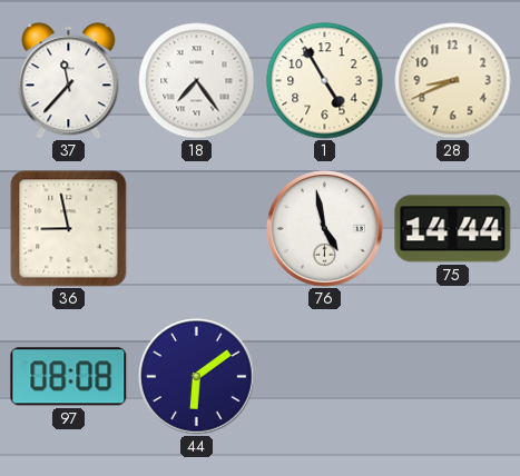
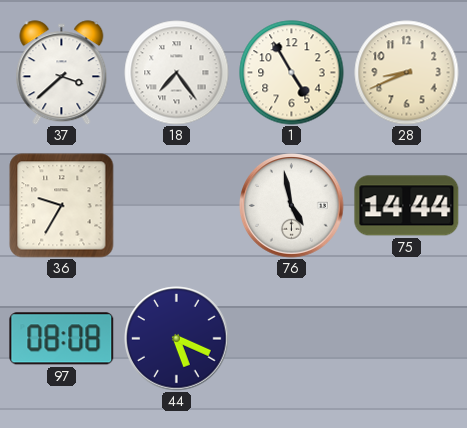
37: 11:37 -> 3:38 (62, 73)
36: 8:58 -> 9:35 (62, 206)
44: 6:09 -> 5:19 (177, 339)
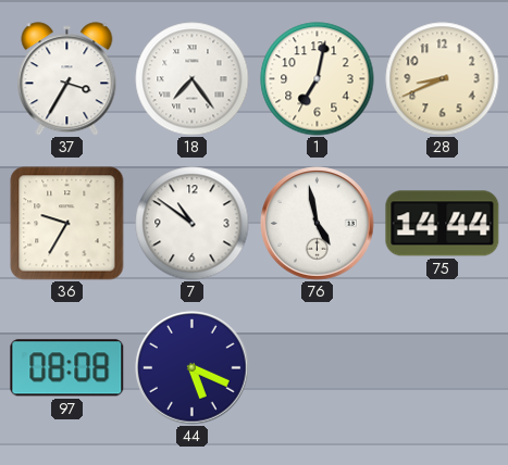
37: 3:38 -> 3:35 (67, 79)
1: 4:55 -> 7:02 (318, 79)
7: none -> 10:51 (193, 224)
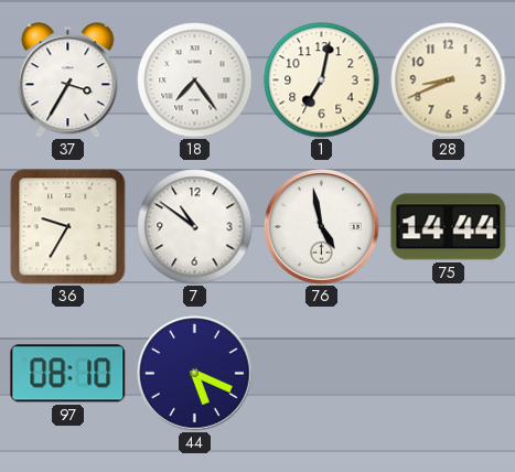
97: 08:08 -> 08:10 (68, 374)
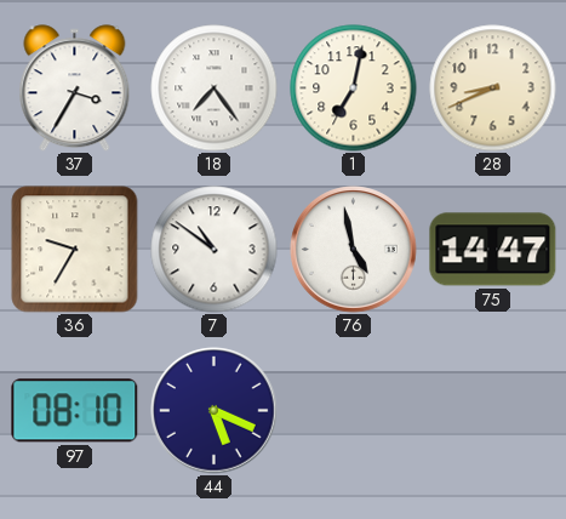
75: 14:44 -> 14:47 (493, 250)
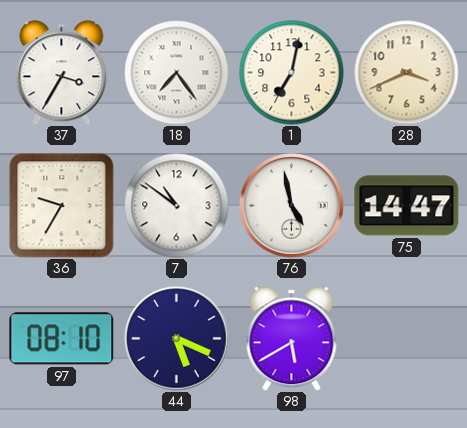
28: 8:41 -> 3:41 (407, 73)
98: none -> 5:40 (292, 339)
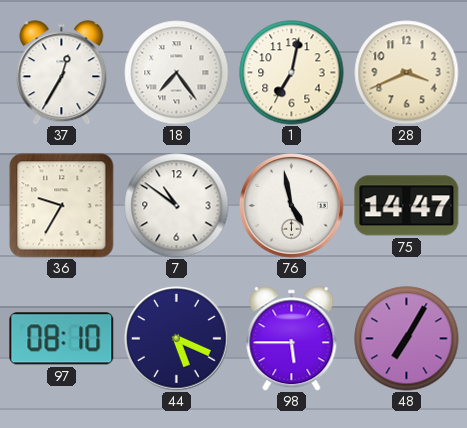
37: 3:35 -> 12:35 (62, 73)
98: 5:40 -> 5:45 (292, 339)
48: none -> 7:05 (407, 339)
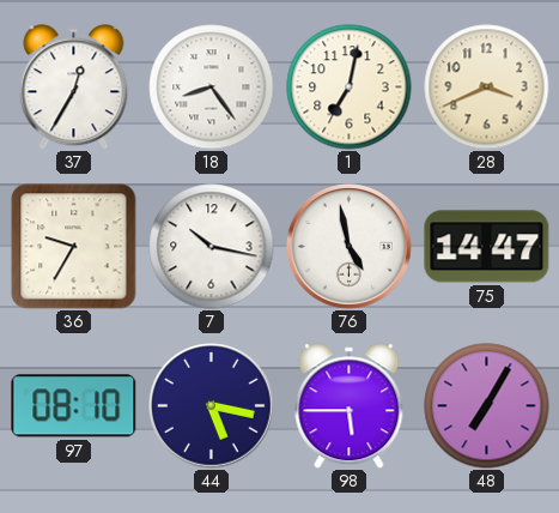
18: 7:24 -> 8:24 (212, 87)
7: 10:51 -> 10:17 (212, 247)
44: 5:19 -> 5:17 (212, 406)
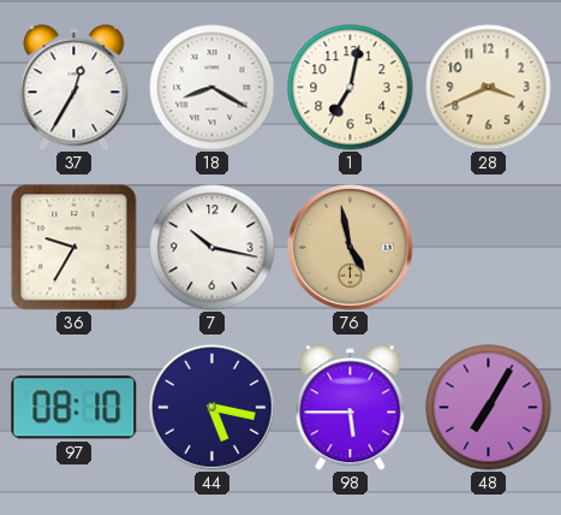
18: 8:24 -> 8:20 (213, 88)
76 dial: white -> champagne (351, 248)
75: 14:47 -> none (487, 247)
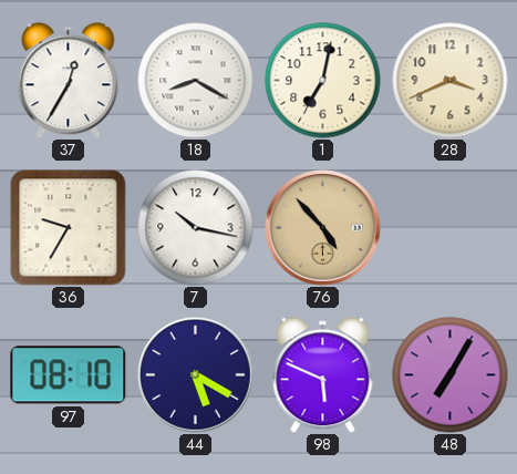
76: 4:58 -> 4:53 (323, 228)
44: 5:17 -> 5:20 (196, 375)
98: 5:45 -> 5:49 (323, 375)
